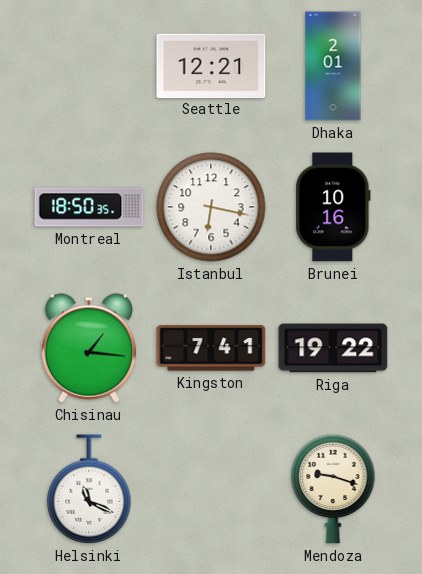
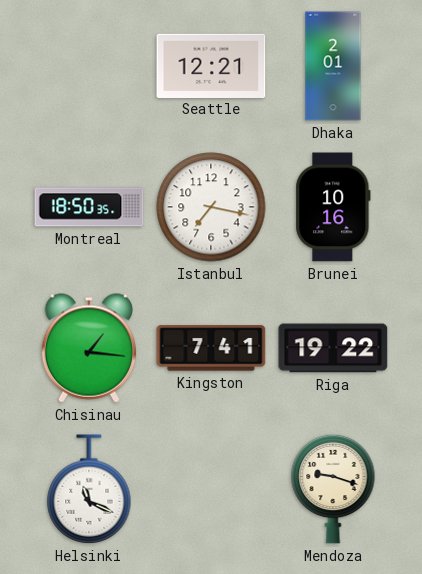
Istanbul: 6:17 -> 7:17 (211, 207)
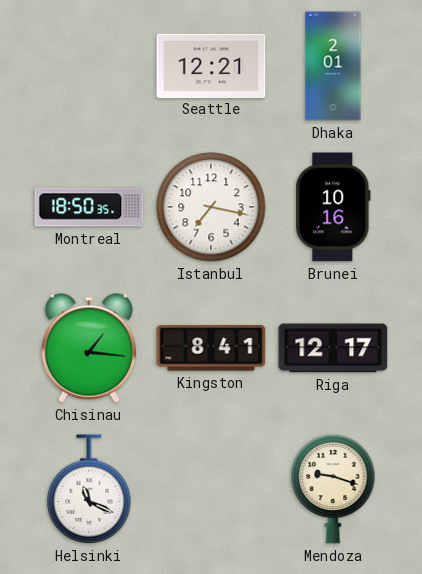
Kingston: 7:41 -> 8:41 (211, 348)
Riga: 19:22 -> 12:17 (333, 348)
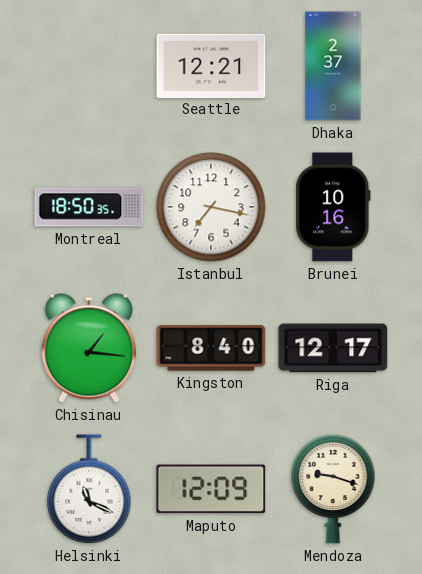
Dhaka: 2:01 -> 2:37 (333, 66)
Kingston: 8:41 -> 8:40 (211, 348)
Maputo: none -> 12:09 (211, 489)
